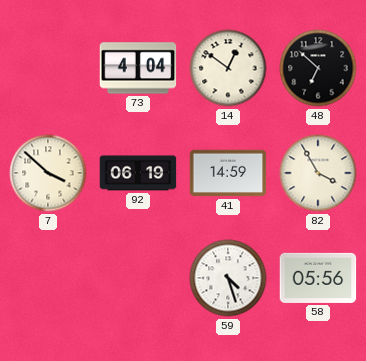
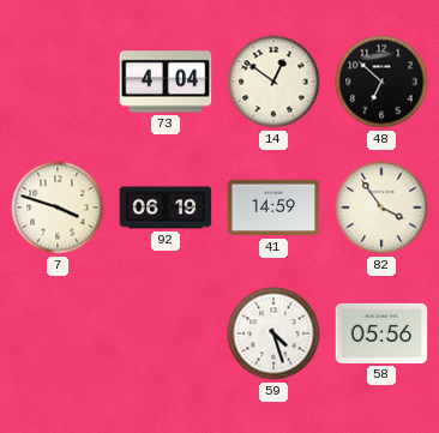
7: 3:52 -> 3:48 (58, 208)
82: 3:55 -> 3:54 (381, 208)
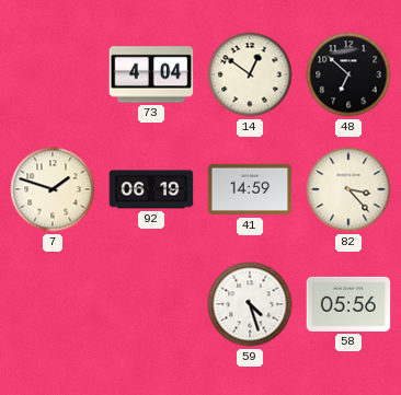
7: 3:48 -> 1:48 (53, 189)
82: 3:54 -> 3:23 (348, 189)
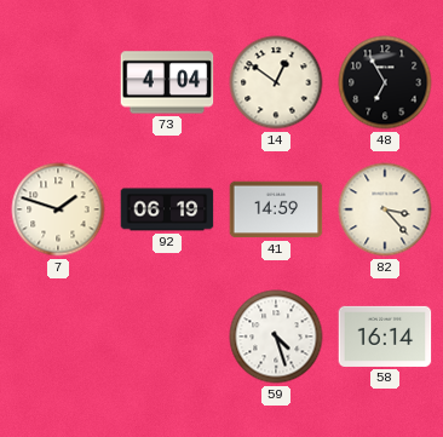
48: 6:52 -> 6:55 (385, 82)
58: 05:56 -> 16:14 (385, 337)
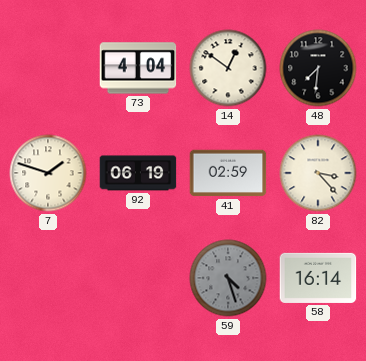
48: 6:55 -> 7:31 (318, 68)
41: 14:59 -> 02:59 (228, 173)
59 dial: white -> grey (228, 278)
